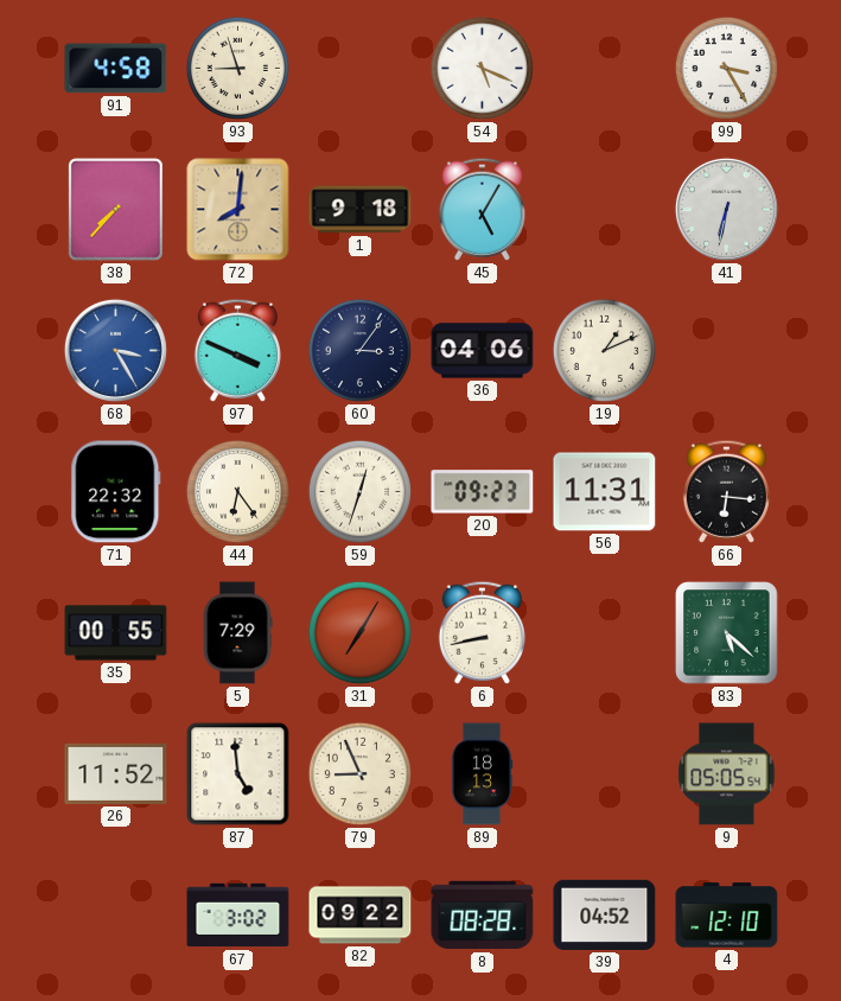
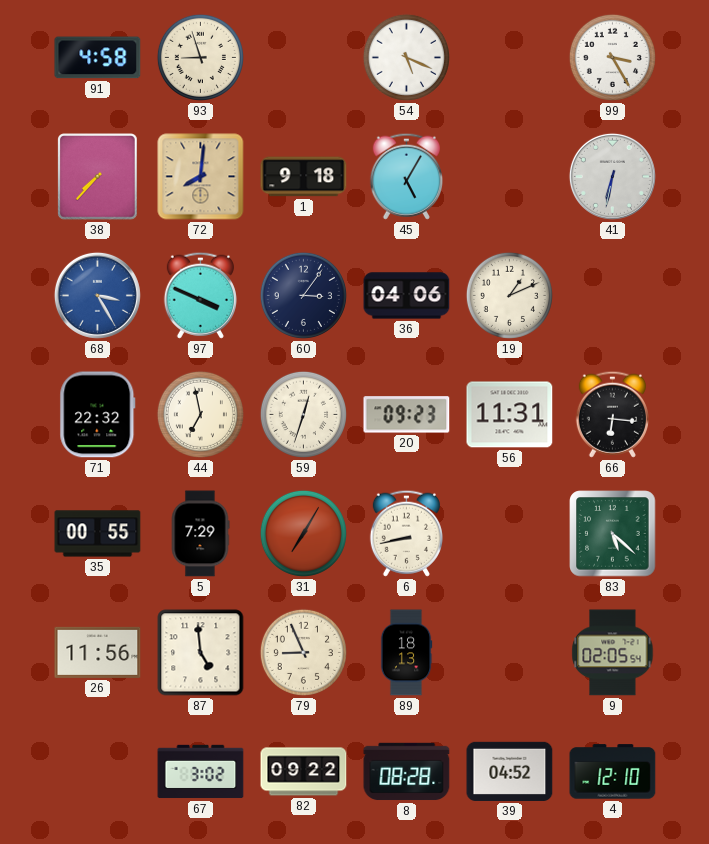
44: 6:24 -> 6:58 (200, 414)
26: 11:52 -> 11:56 (98, 652)
9: 05:05 -> 02:05 (613, 653)
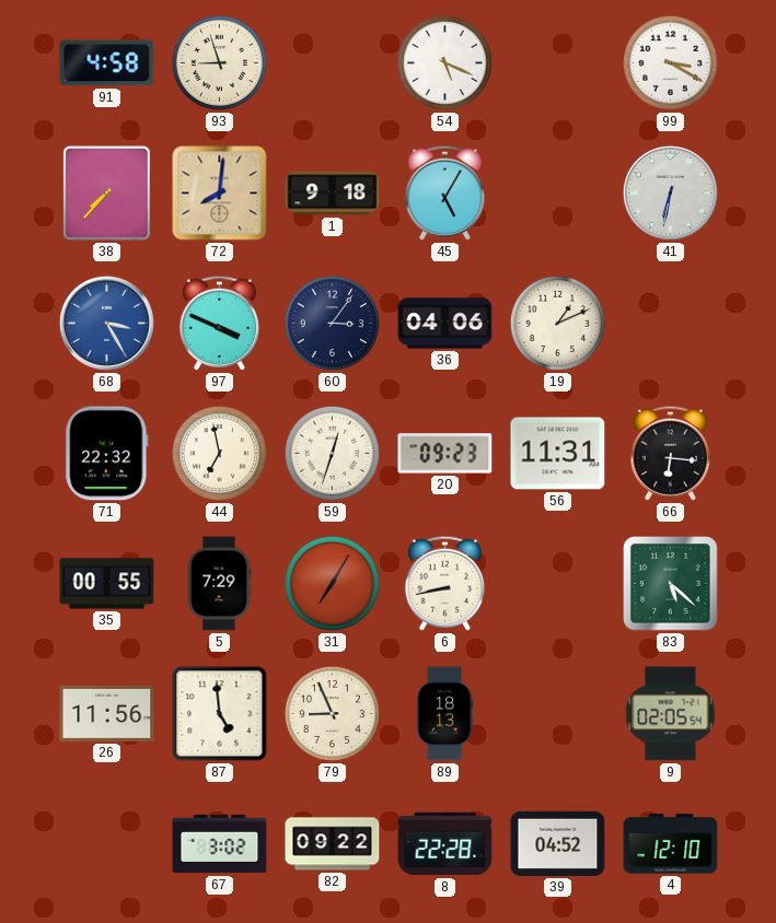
99: 3:25 -> 3:20 (670, 62)
8: 08:28 -> 22:28 (445, 844)
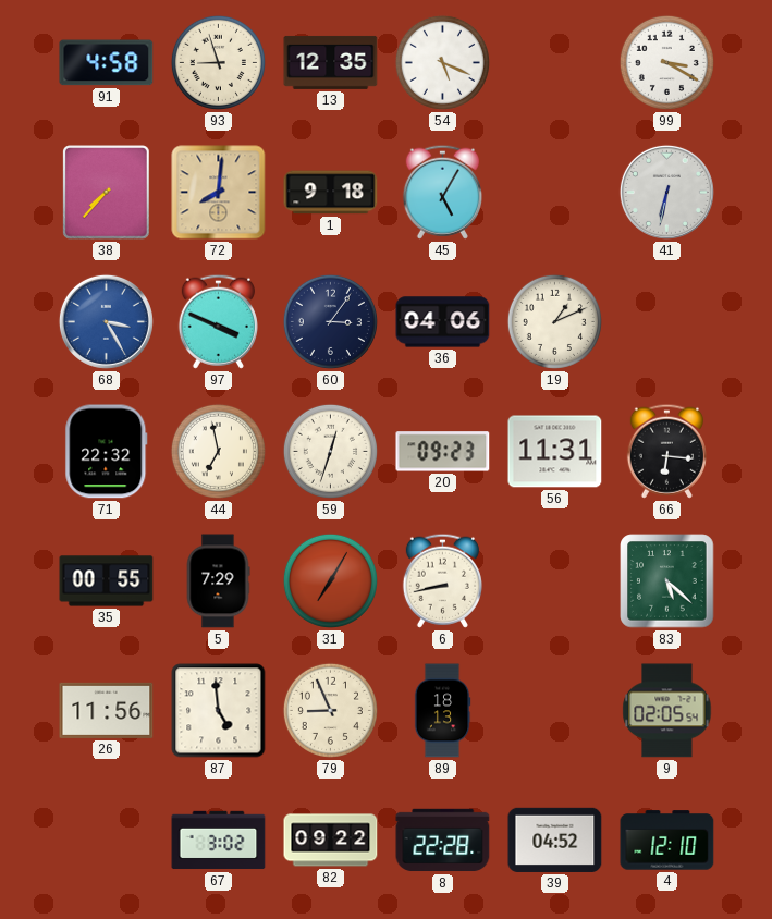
13: none -> 12:35 (331, 62)
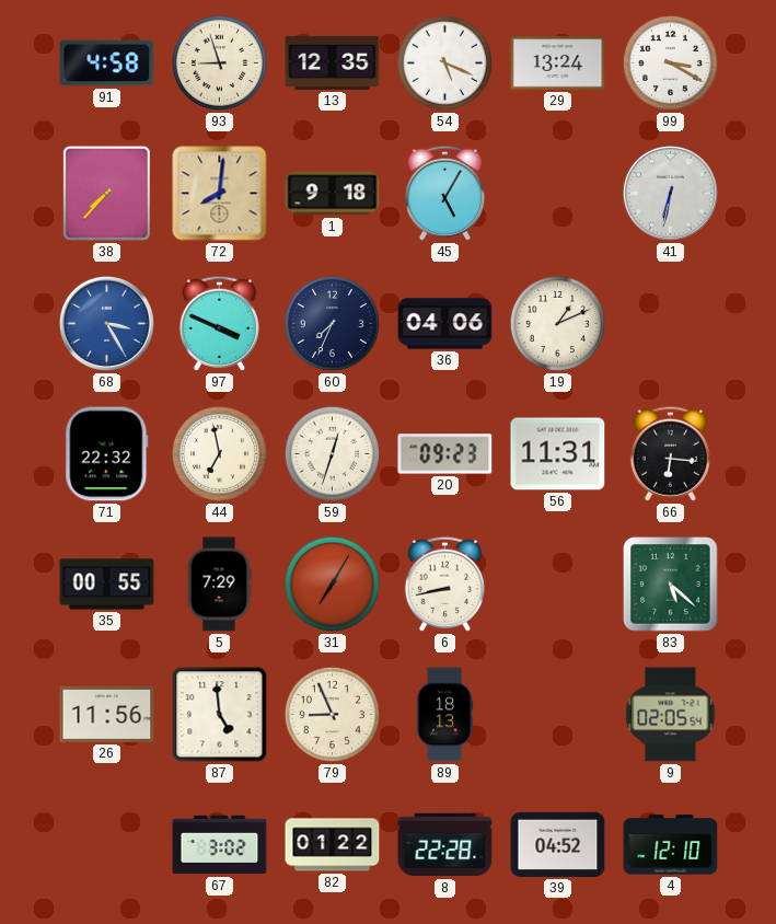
29: none -> 13:24 (558, 63)
60: 3:06 -> 7:34 (332, 323)
82: 09:22 -> 01:22 (333, 845)
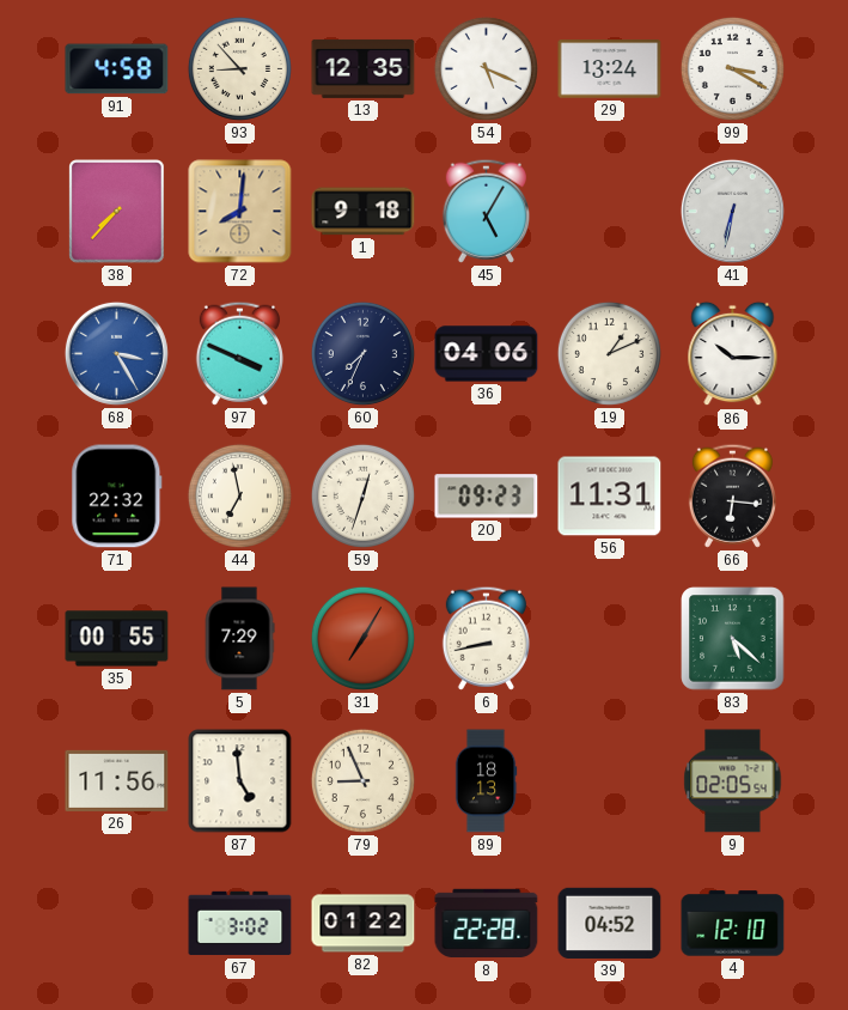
93: 8:57 -> 8:53 (239, 68)
86: none -> 10:15 (733, 354)
